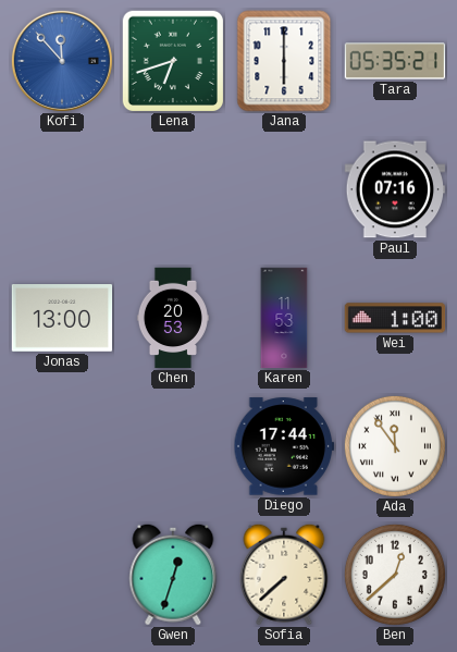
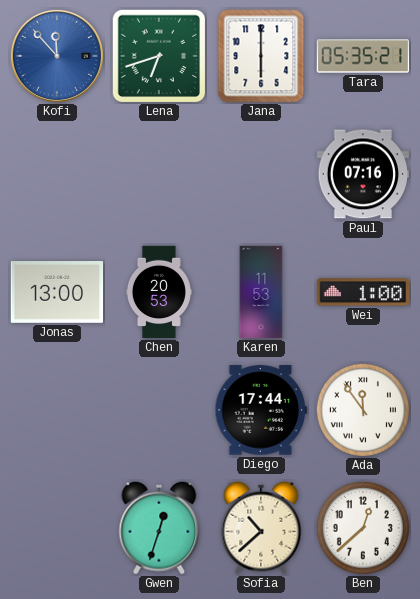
Sofia: 7:38 -> 10:38 (261, 528)
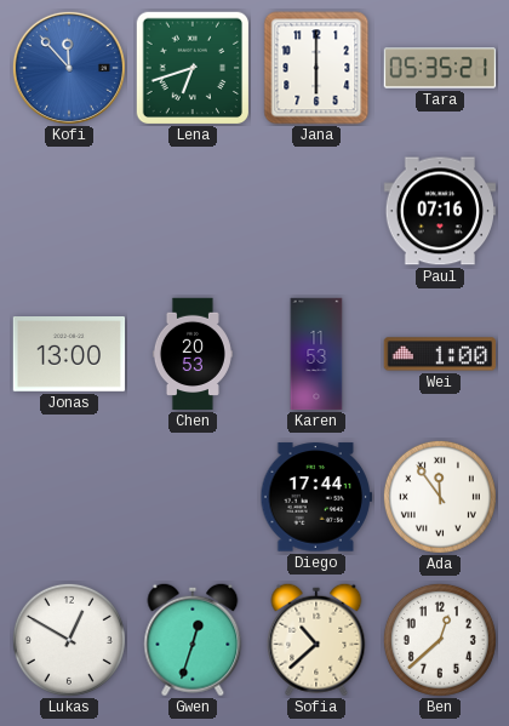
Lukas: none -> 12:50 (69, 640)
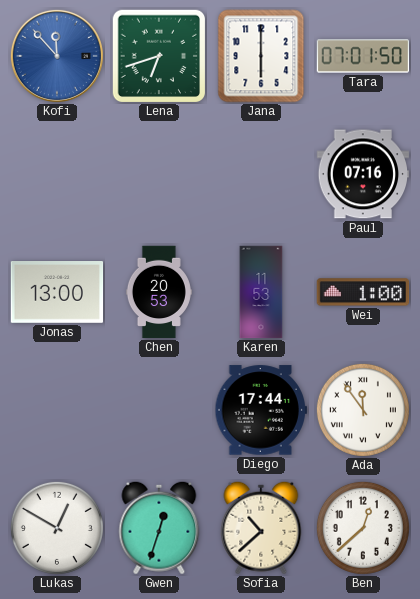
Tara: 05:35 -> 07:01 (363, 56)
